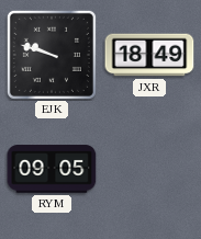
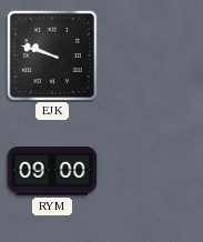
JXR: 18:49 -> none (149, 55)
RYM: 09:05 -> 09:00 (52, 171)
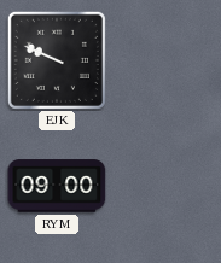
EJK: 9:48 -> 9:49 (57, 60)
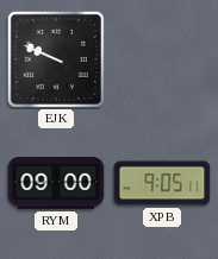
XPB: none -> 9:05 (162, 183)
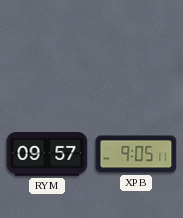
EJK: 9:49 -> none (56, 59)
RYM: 09:00 -> 09:57 (47, 154)
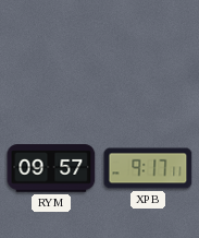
XPB: 9:05 -> 9:17 (148, 168)
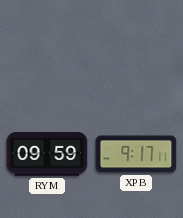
RYM: 09:57 -> 09:59 (47, 154)
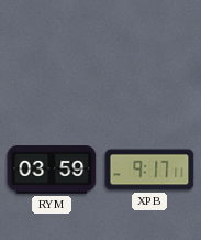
RYM: 09:59 -> 03:59 (52, 170)
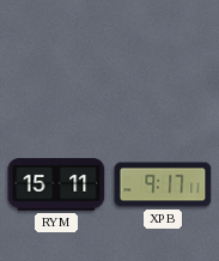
RYM: 03:59 -> 15:11 (56, 184)
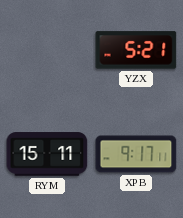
YZX: none -> 5:21 (136, 50)
